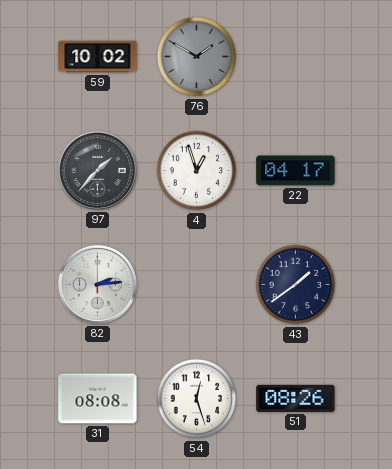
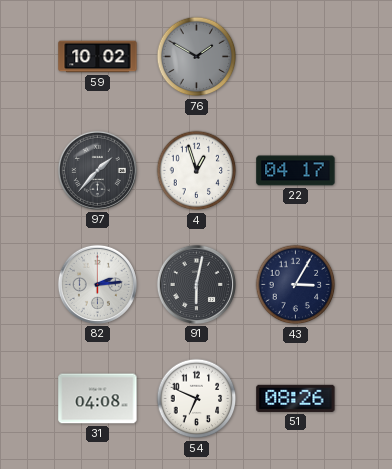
91: none -> 6:02 (196, 284)
43: 1:39 -> 3:05 (296, 285)
31: 08:08 -> 04:08 (98, 399)
54: 12:27 -> 6:49 (197, 399)
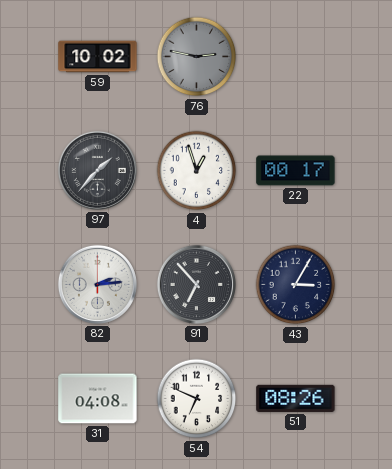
76: 1:50 -> 2:47 (197, 57)
22: 04:17 -> 00:17 (296, 171)
91: 6:02 -> 6:53 (196, 284)
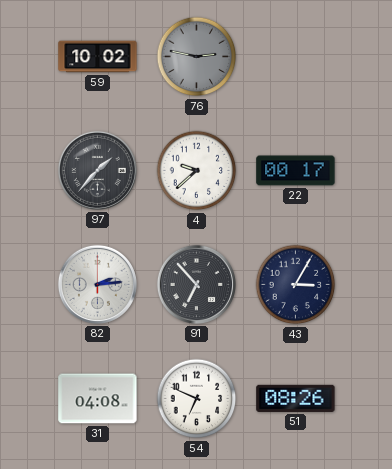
4: 12:57 -> 9:38 (197, 171)
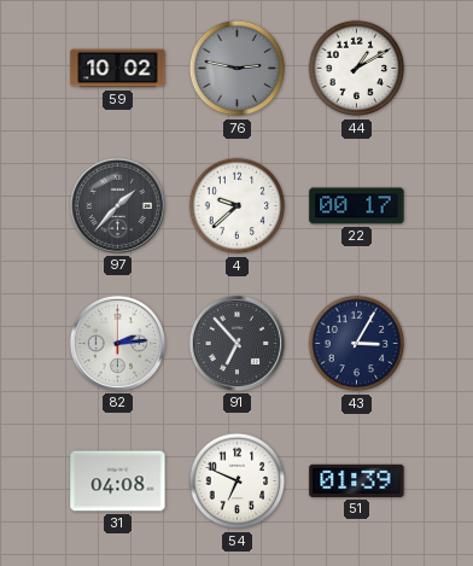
44: none -> 1:10 (357, 69)
51: 08:26 -> 01:39 (357, 480)
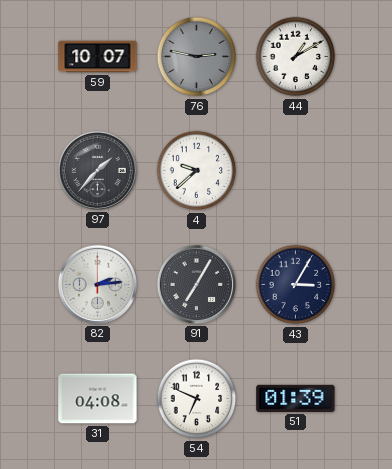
59: 10:02 -> 10:07 (98, 57)
22: 00:17 -> none (357, 206)
91: 6:53 -> 7:05 (196, 284)
